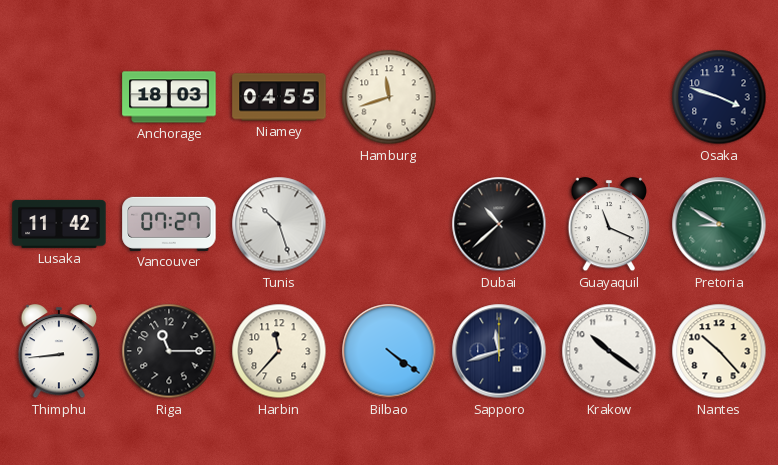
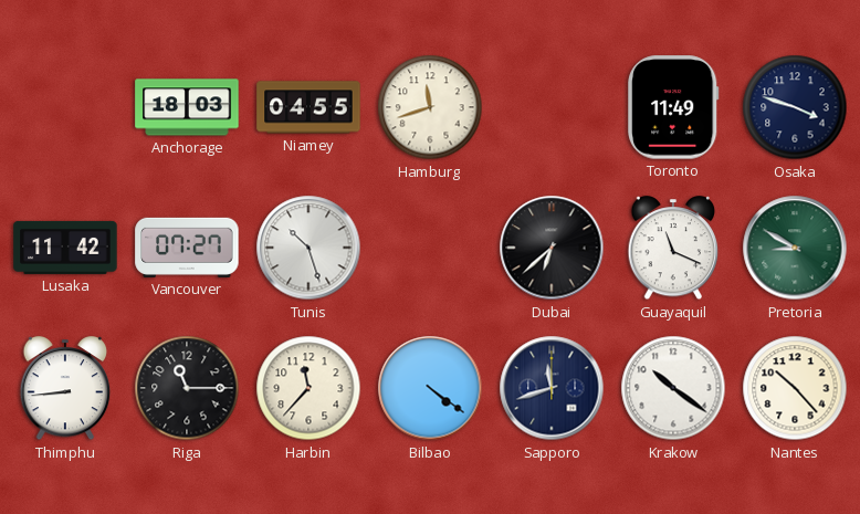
Toronto: none -> 11:49 (673, 107)
Dubai: 10:38 -> 6:38 (552, 248)
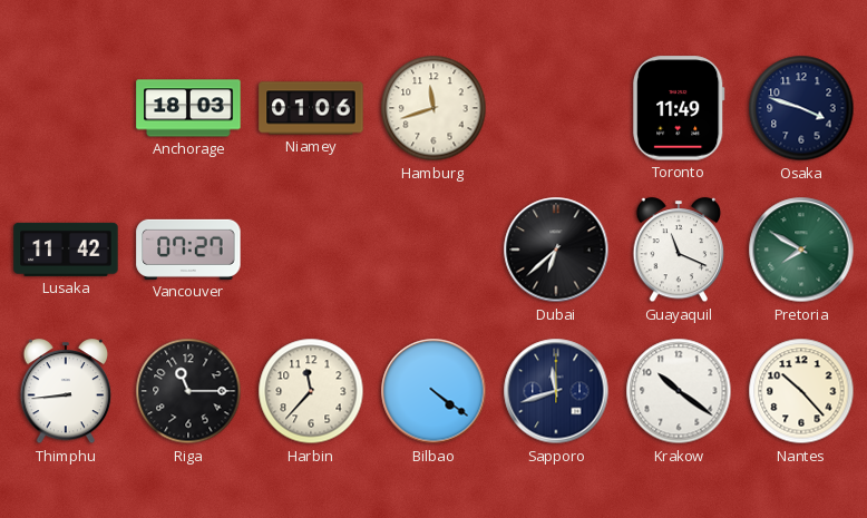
Niamey: 04:55 -> 01:06 (311, 108)
Tunis: 10:27 -> none (308, 248)
Pretoria: 8:50 -> 7:50 (801, 250)
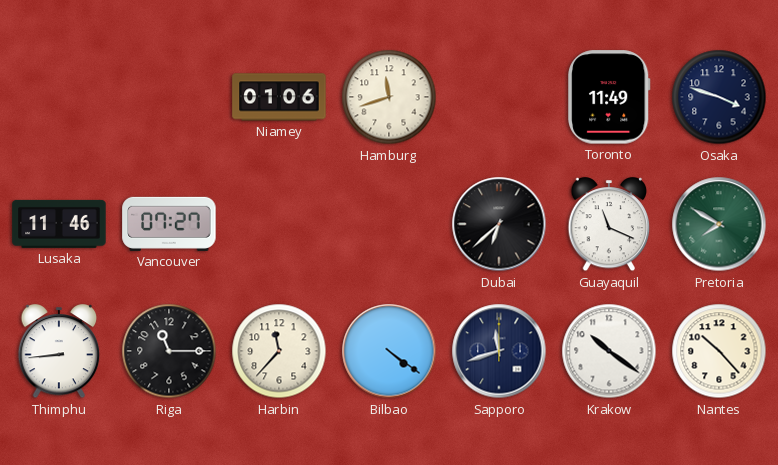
Anchorage: 18:03 -> none (188, 108)
Lusaka: 11:42 -> 11:46 (59, 224)
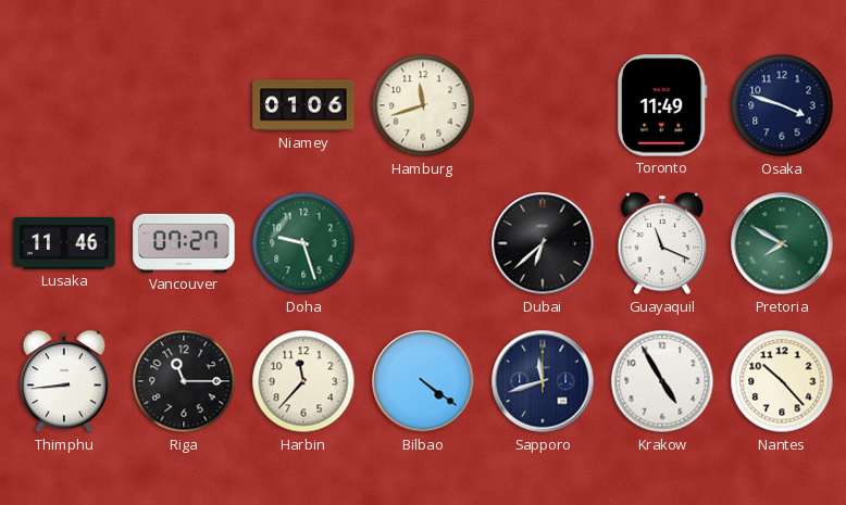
Doha: none -> 9:27 (303, 243)
Krakow: 10:21 -> 4:55 (662, 381)
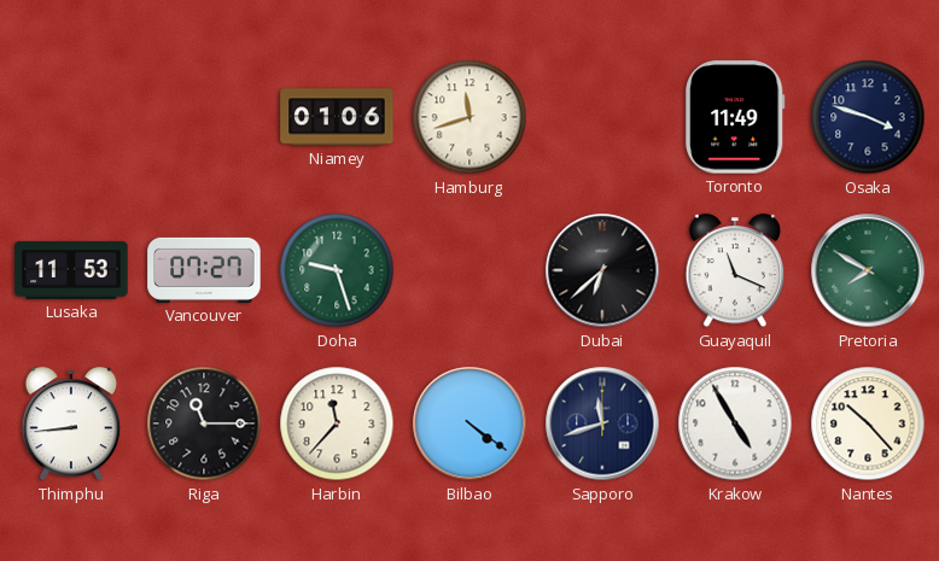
Lusaka: 11:46 -> 11:53 (71, 270)
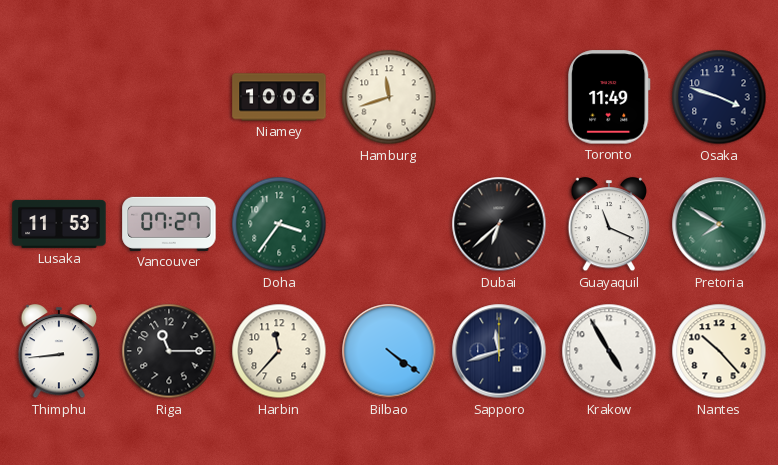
Niamey: 01:06 -> 10:06 (279, 97)
Doha: 9:27 -> 3:36 (279, 224)
